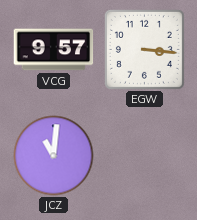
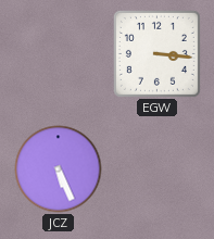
VCG: 9:57 -> none (54, 50)
JCZ: 11:01 -> 5:26 (59, 169)
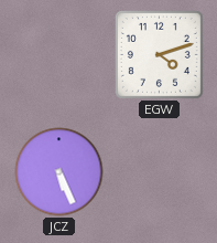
EGW: 3:16 -> 4:12 (159, 54)
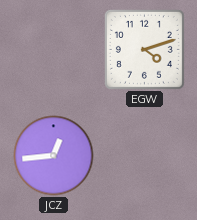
JCZ: 5:26 -> 12:44 (54, 156)
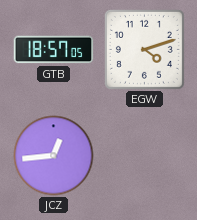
GTB: none -> 18:57 (54, 50)
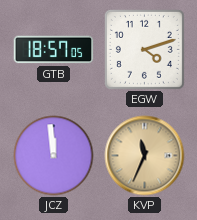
JCZ: 12:44 -> 11:59 (54, 156)
KVP: none -> 11:34 (145, 156)
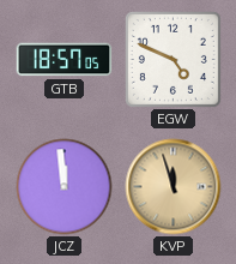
EGW: 4:12 -> 4:49 (173, 59)
KVP: 11:34 -> 11:57 (174, 187)
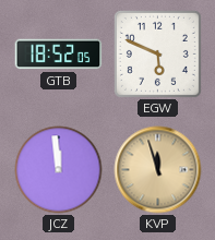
GTB: 18:57 -> 18:52 (59, 55)
EGW: 4:49 -> 5:49 (157, 53)
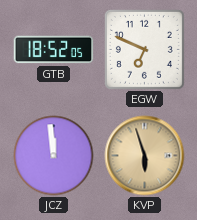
EGW: 5:49 -> 6:49 (144, 49)
KVP: 11:57 -> 5:57 (145, 156)
